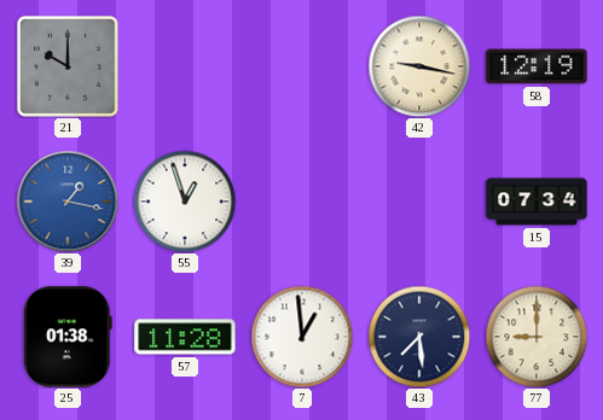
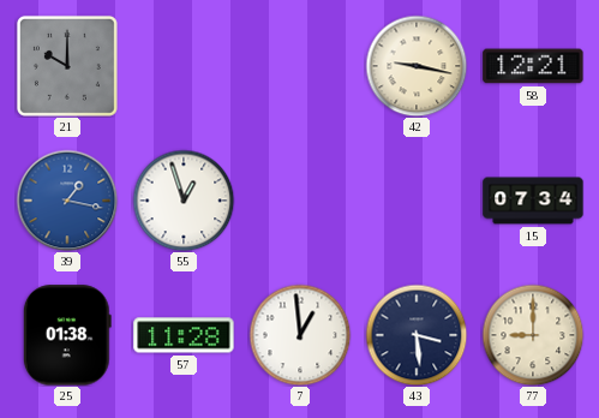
58: 12:19 -> 12:21 (533, 66)
43: 7:29 -> 3:29 (417, 335)
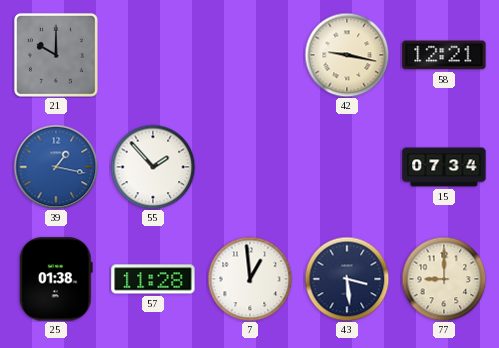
55: 12:57 -> 1:53 (153, 167)
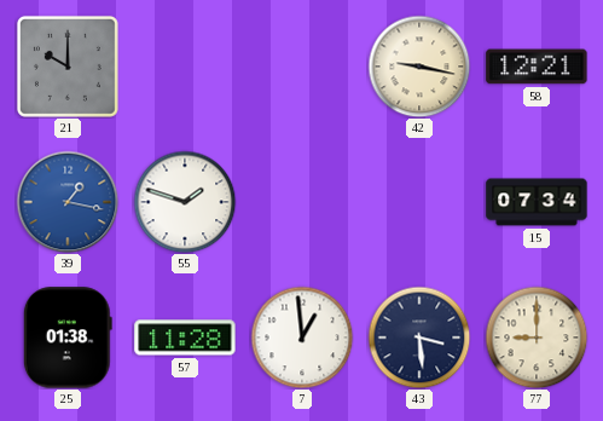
55: 1:53 -> 1:48 (185, 202)
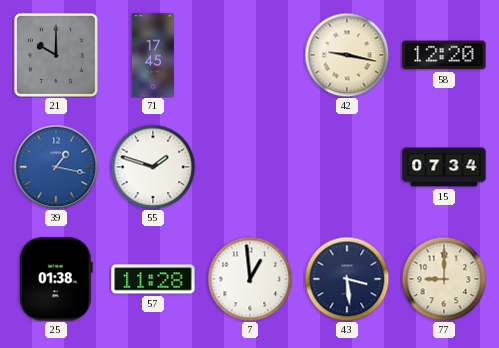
71: none -> 17:45 (153, 55)
58: 12:21 -> 12:20 (444, 55)
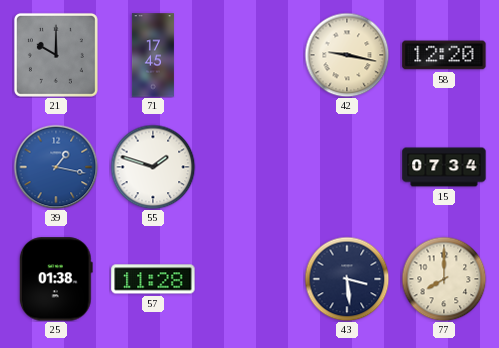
7: 12:59 -> none (250, 279)
77: 9:00 -> 8:00 (444, 279)
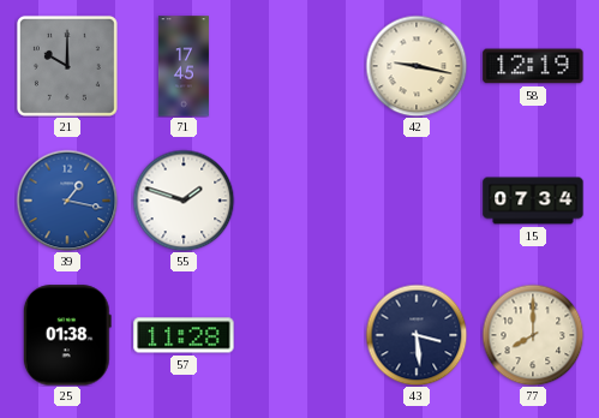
58: 12:20 -> 12:19 (533, 66)
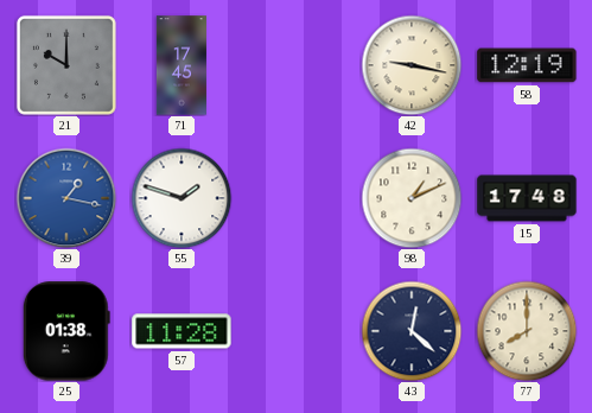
98: none -> 1:11 (412, 198)
15: 07:34 -> 17:48 (527, 198)
43: 3:29 -> 12:22 (412, 331)
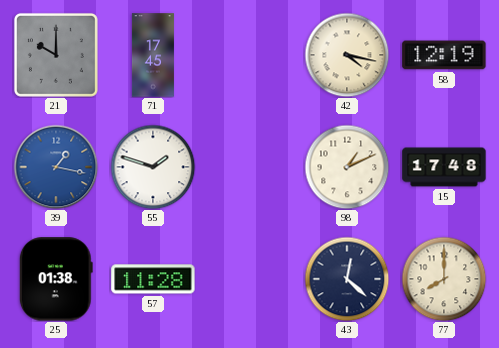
42: 9:17 -> 4:17 (347, 55)
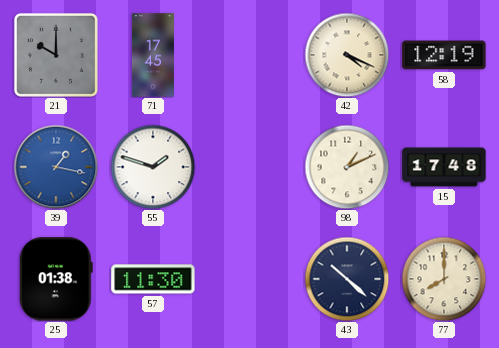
42: 4:17 -> 4:19 (347, 55)
57: 11:28 -> 11:30 (153, 279)
43: 12:22 -> 10:22 (347, 279)
